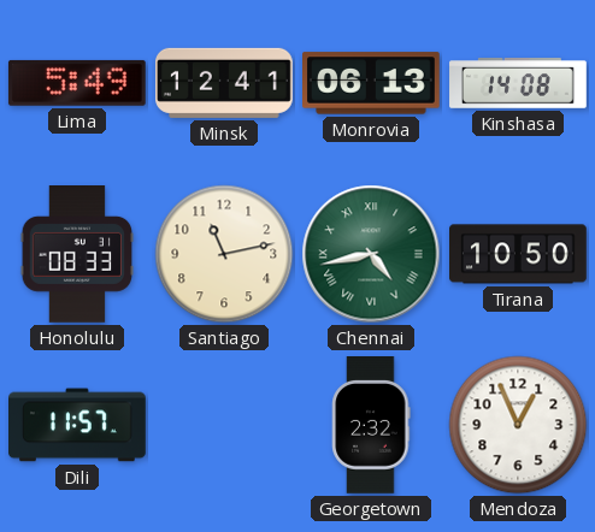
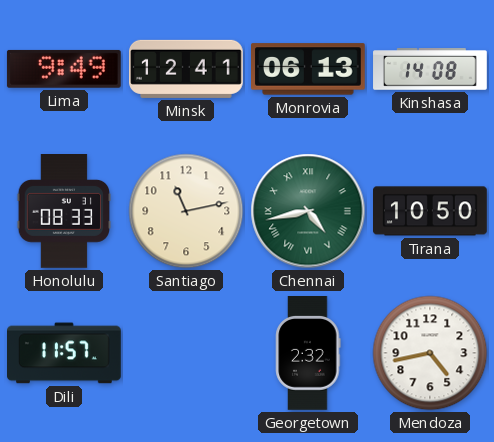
Lima: 5:49 -> 9:49 (64, 69)
Mendoza: 12:56 -> 4:43 (430, 353)
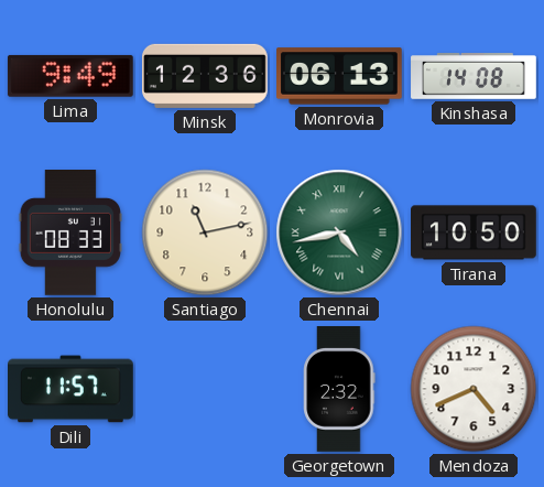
Minsk: 12:41 -> 12:36 (206, 76)
Mendoza: 4:43 -> 4:41 (474, 389)
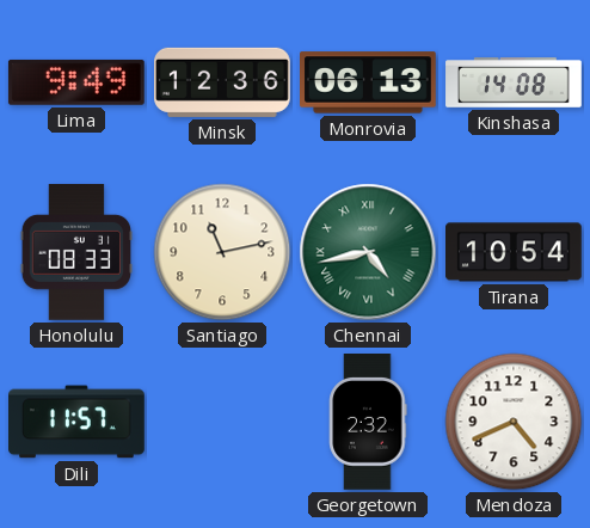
Tirana: 10:50 -> 10:54 (515, 252)
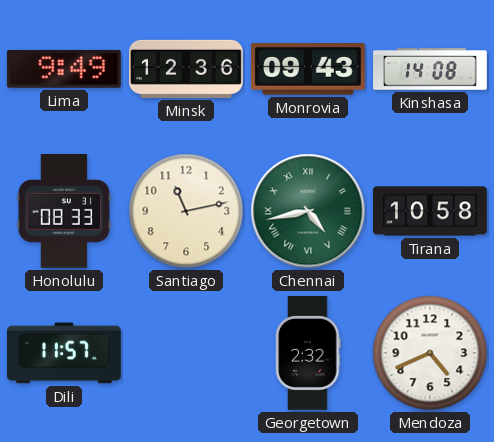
Monrovia: 06:13 -> 09:43 (309, 69)
Tirana: 10:54 -> 10:58 (431, 211)
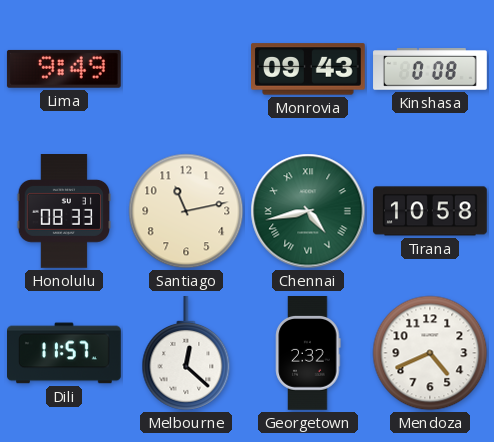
Minsk: 12:36 -> none (187, 69)
Kinshasa: 14:08 -> 0:08 (430, 69)
Melbourne: none -> 12:22 (186, 354)
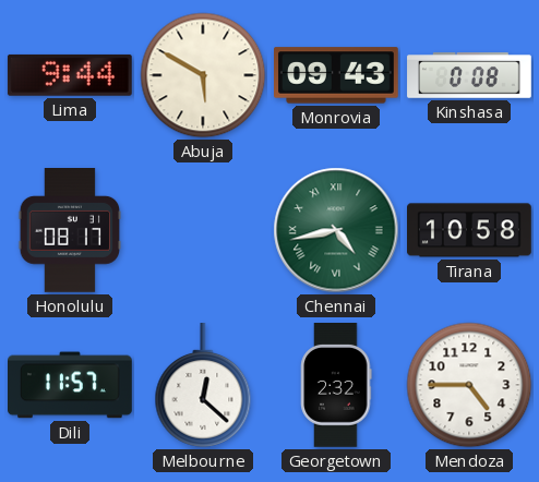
Lima: 9:49 -> 9:44 (70, 75)
Abuja: none -> 5:50 (203, 75)
Honolulu: 08:33 -> 08:17 (69, 231)
Santiago: 11:13 -> none (186, 211)
Mendoza: 4:41 -> 4:45 (469, 385)
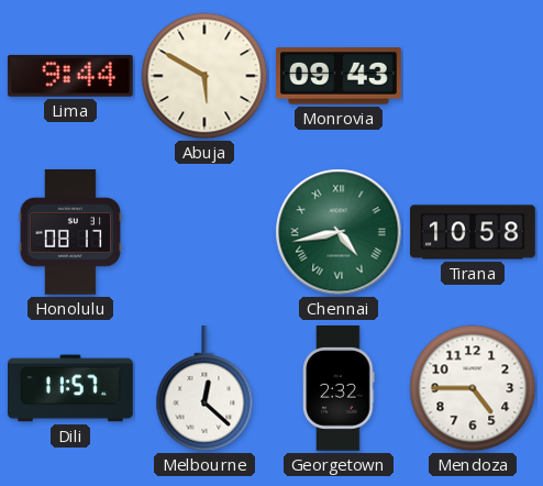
Kinshasa: 0:08 -> none (469, 75)
